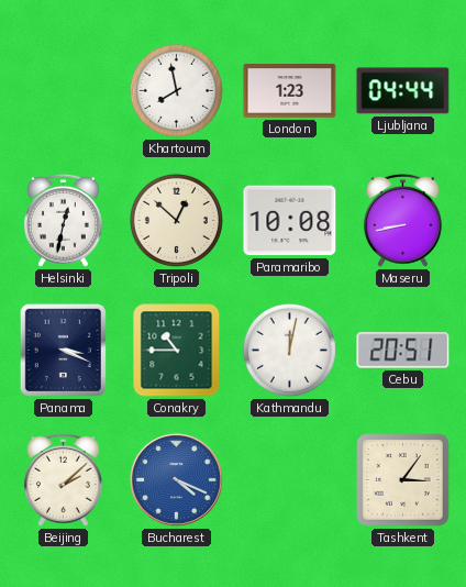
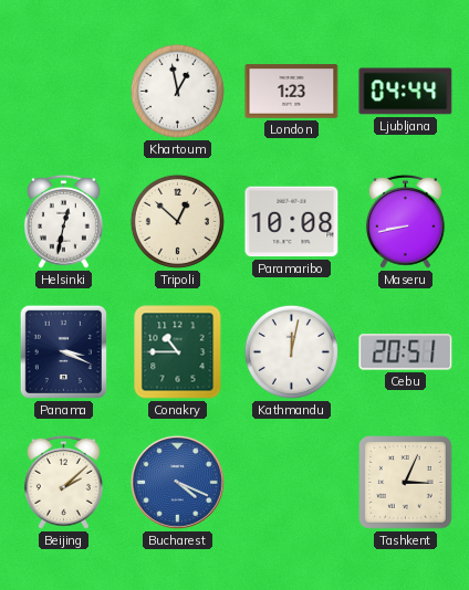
Khartoum: 7:58 -> 12:58 (177, 91)
Tashkent: 3:06 -> 3:04 (406, 483)
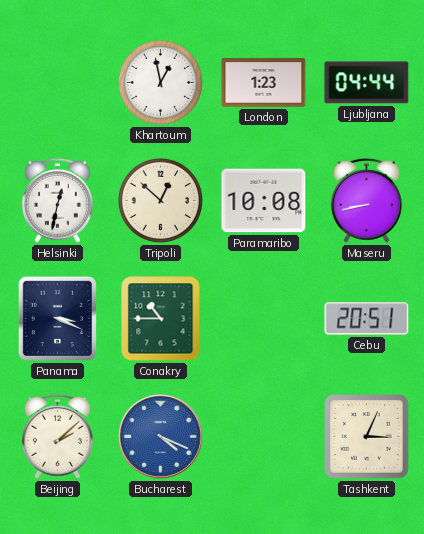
Kathmandu: 12:02 -> none (291, 351)
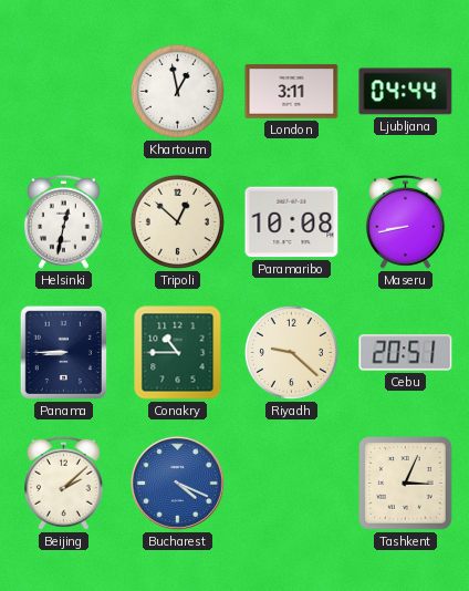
London: 1:23 -> 3:11 (292, 92)
Panama: 3:19 -> 8:45 (63, 352)
Riyadh: none -> 9:22 (291, 352)
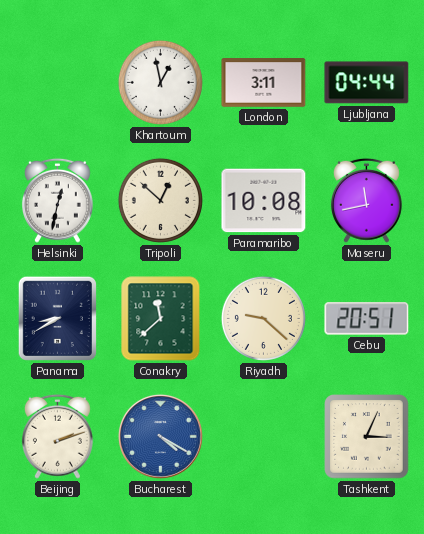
Maseru: 8:43 -> 11:43 (366, 200)
Panama: 8:45 -> 8:40 (57, 318)
Conakry: 10:45 -> 11:38 (161, 319)
Beijing: 2:08 -> 2:12 (57, 436)
Bucharest: 4:19 -> 4:20 (160, 436)
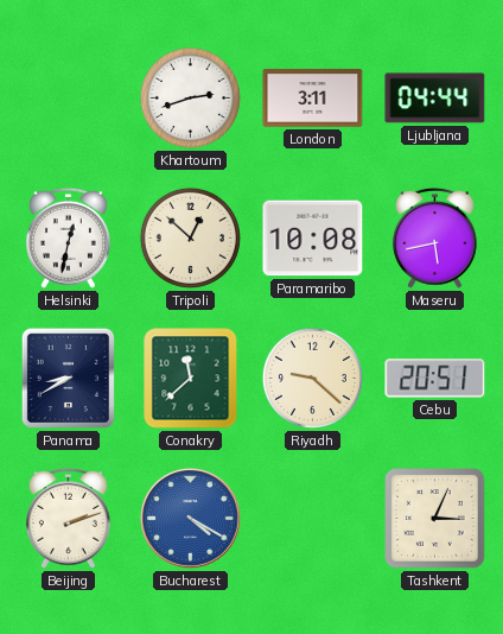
Khartoum: 12:58 -> 2:42 (190, 97)
Maseru: 11:43 -> 5:43 (434, 237)
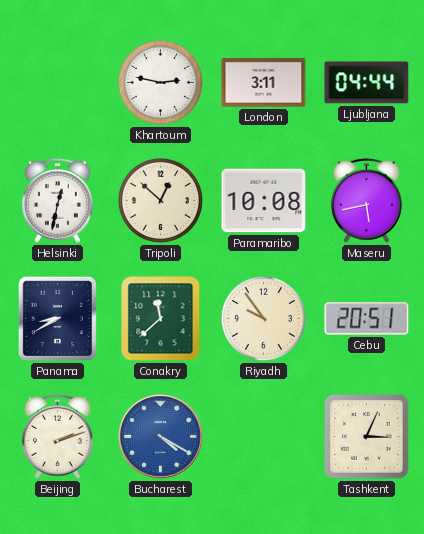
Khartoum: 2:42 -> 2:47 (160, 82)
Riyadh: 9:22 -> 9:54 (263, 318)
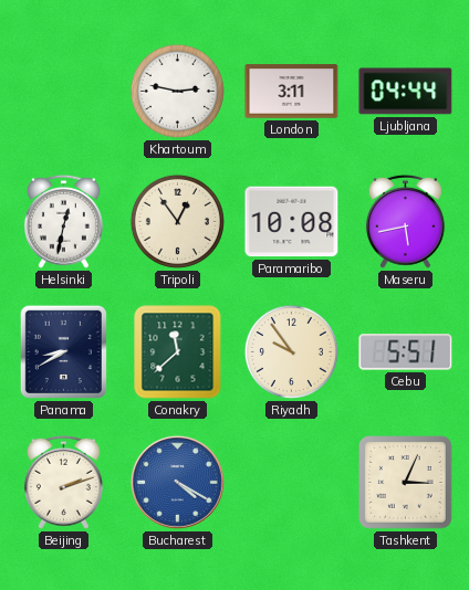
Tripoli: 12:52 -> 12:54 (177, 221)
Cebu: 20:51 -> 5:51 (406, 352)
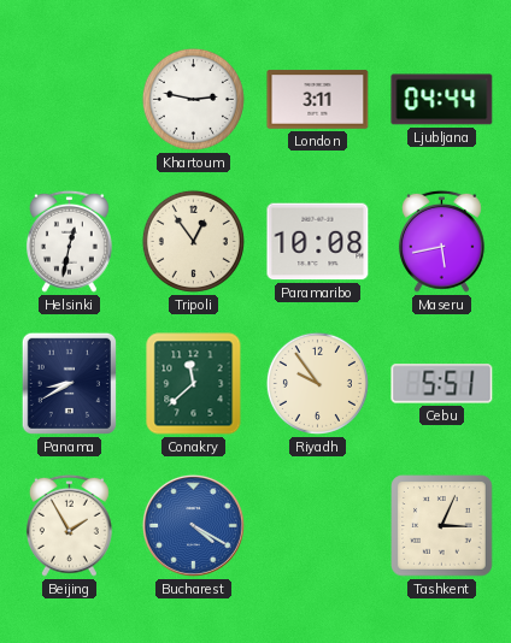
Beijing: 2:12 -> 1:55 (69, 525)
